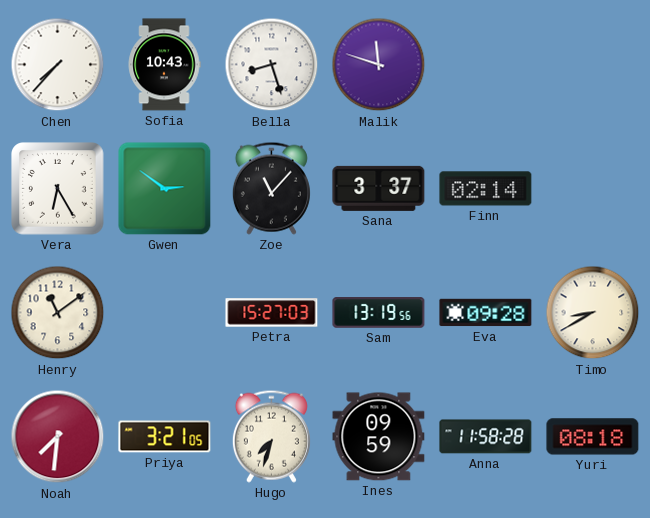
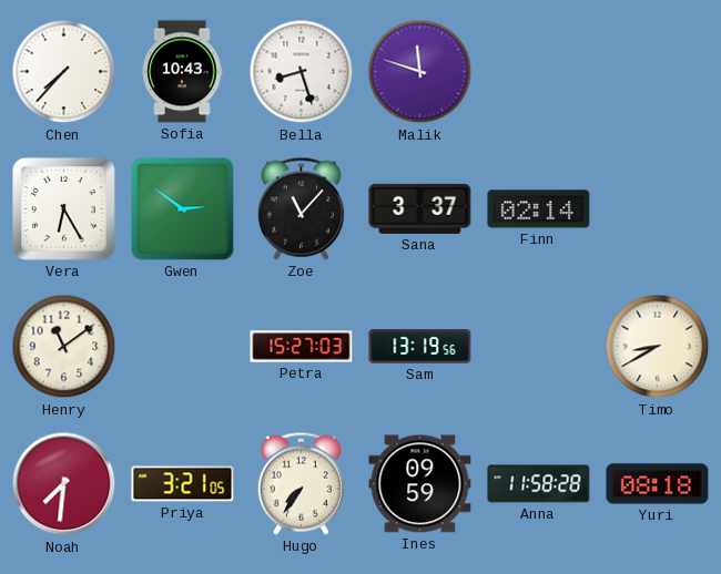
Eva: 09:28 -> none (486, 313)
Hugo: 7:33 -> 7:36 (301, 483)
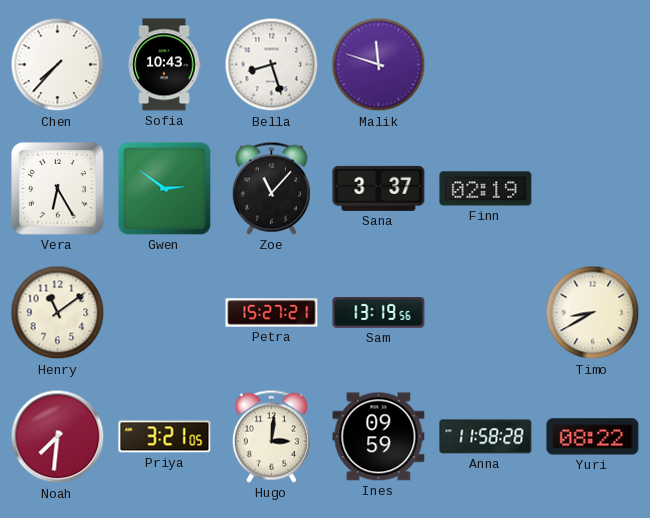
Finn: 02:14 -> 02:19 (486, 189)
Petra: 15:27:03 -> 15:27:21 (272, 313)
Hugo: 7:36 -> 3:01 (271, 436)
Yuri: 08:18 -> 08:22 (593, 437)
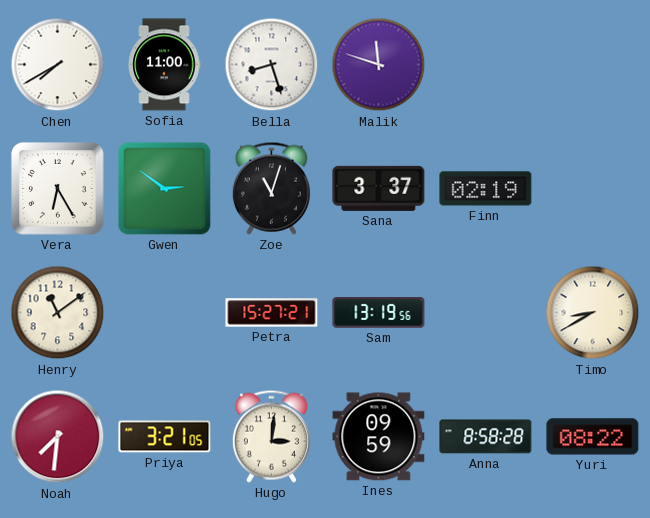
Chen: 7:37 -> 7:40 (58, 65)
Sofia: 10:43 -> 11:00 (164, 65)
Zoe: 11:07 -> 11:03 (271, 188)
Anna: 11:58 -> 8:58 (486, 437)
